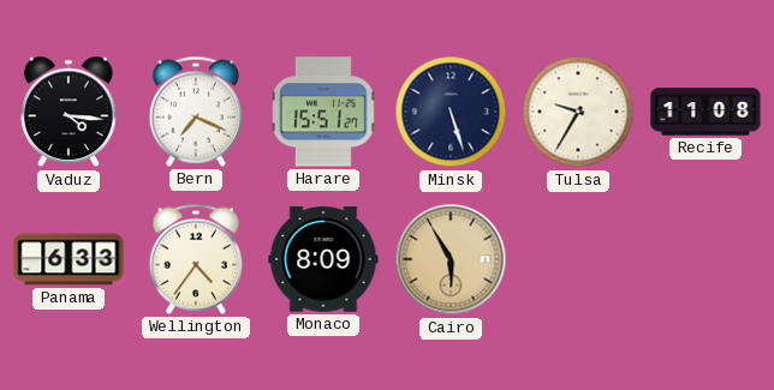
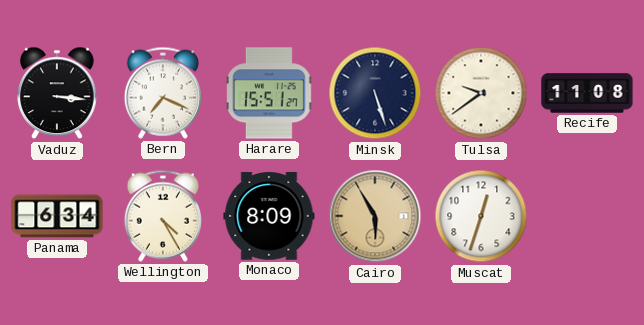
Vaduz: 4:16 -> 3:16 (57, 93)
Tulsa: 9:35 -> 9:39 (481, 93)
Panama: 6:33 -> 6:34 (57, 216)
Wellington: 4:36 -> 4:25 (163, 216)
Muscat: none -> 12:33 (481, 216)
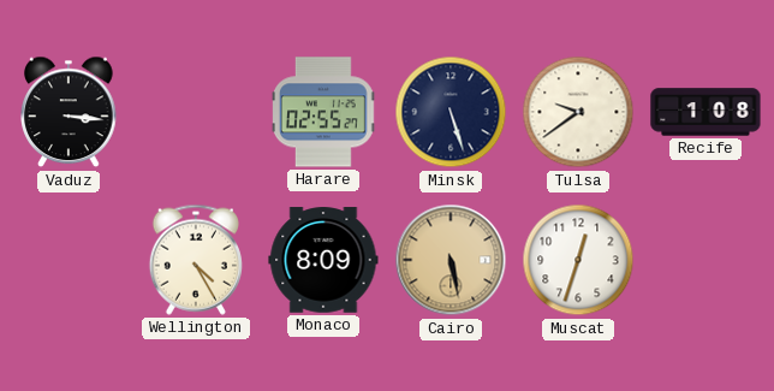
Bern: 7:19 -> none (163, 93)
Harare: 15:51 -> 02:55 (325, 112)
Recife: 11:08 -> 1:08 (705, 112)
Panama: 6:34 -> none (57, 216)
Cairo: 5:55 -> 5:28 (451, 260)
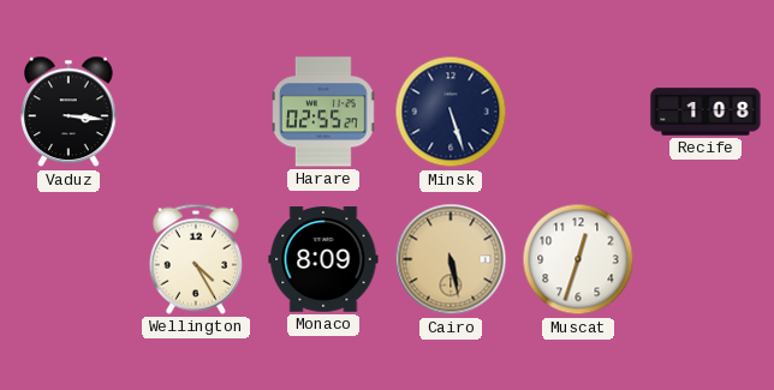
Tulsa: 9:39 -> none (578, 112)
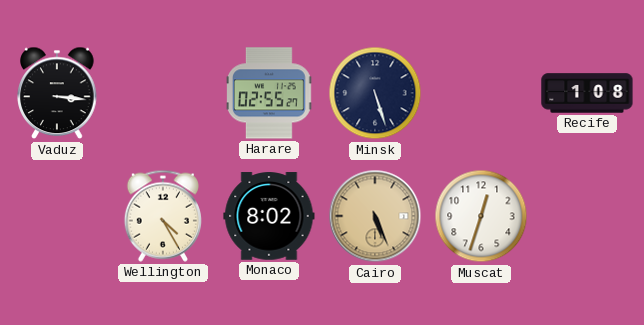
Monaco: 8:09 -> 8:02 (269, 216)
Cairo: 5:28 -> 5:26 (375, 216)
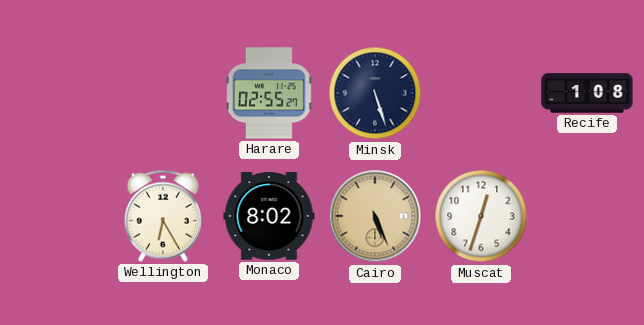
Vaduz: 3:16 -> none (57, 93)
Wellington: 4:25 -> 6:25 (163, 216)
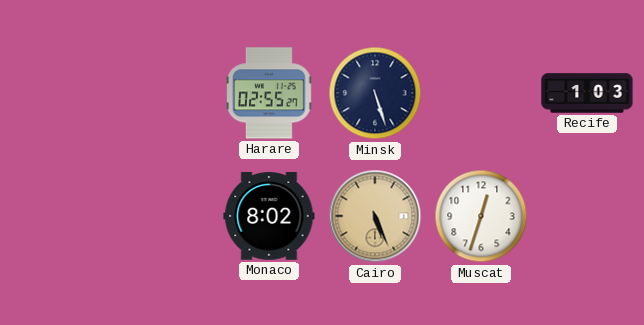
Recife: 1:08 -> 1:03 (587, 93)
Wellington: 6:25 -> none (163, 216)
